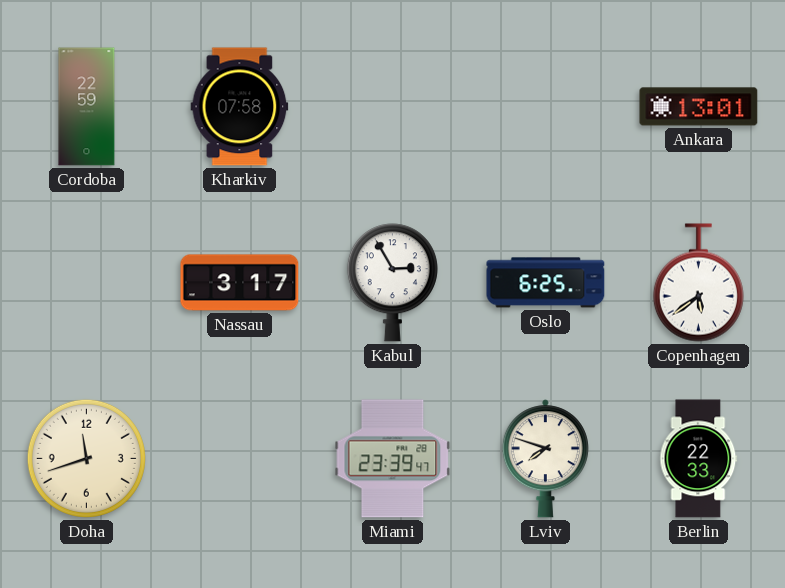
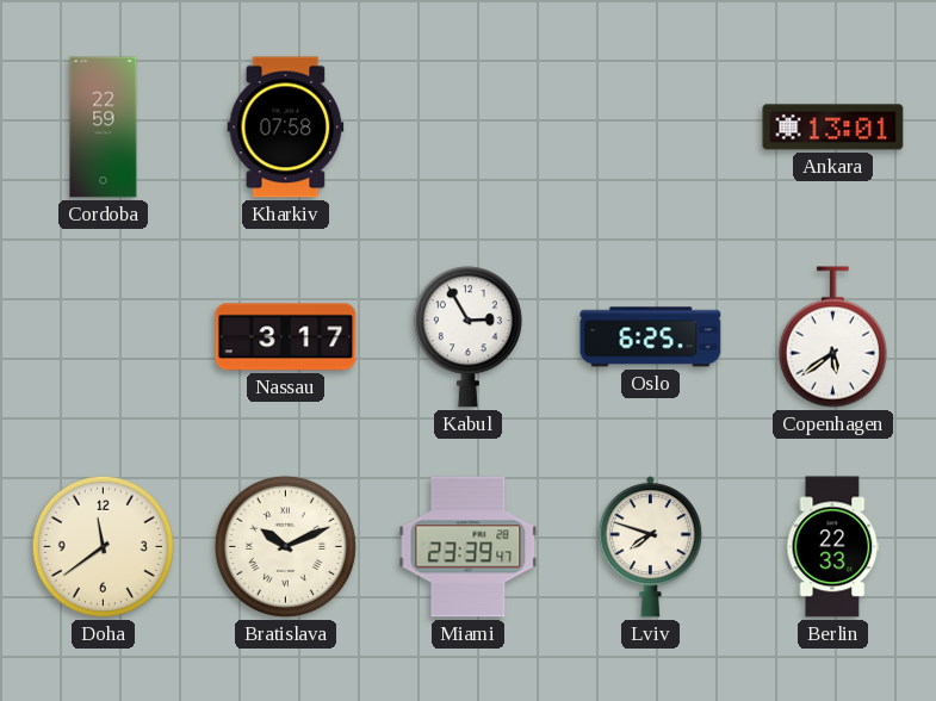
Doha: 11:42 -> 11:39 (103, 546)
Bratislava: none -> 10:11 (285, 546)
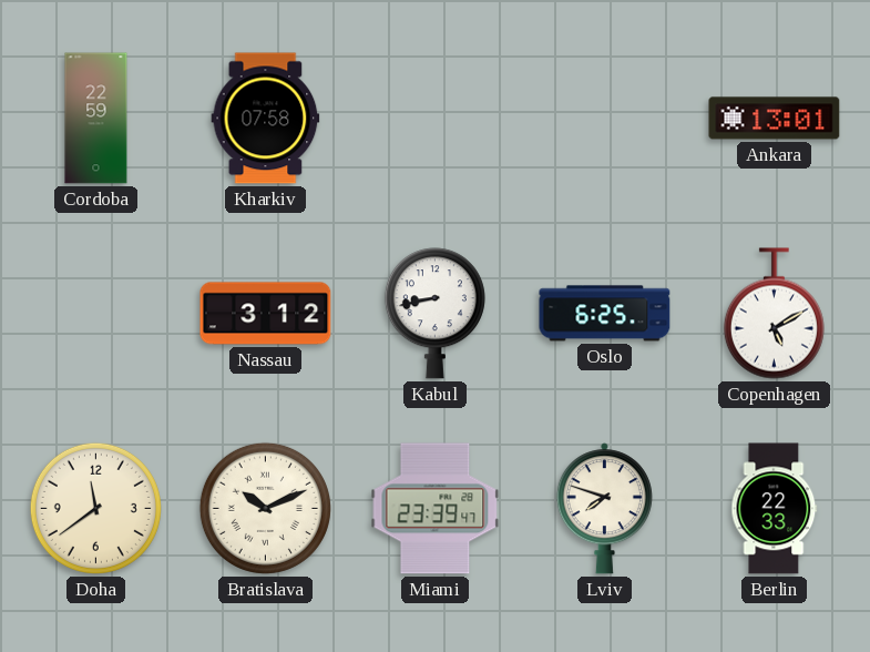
Nassau: 3:17 -> 3:12 (266, 314)
Kabul: 2:55 -> 8:43 (434, 314)
Copenhagen: 5:39 -> 5:10 (774, 314)
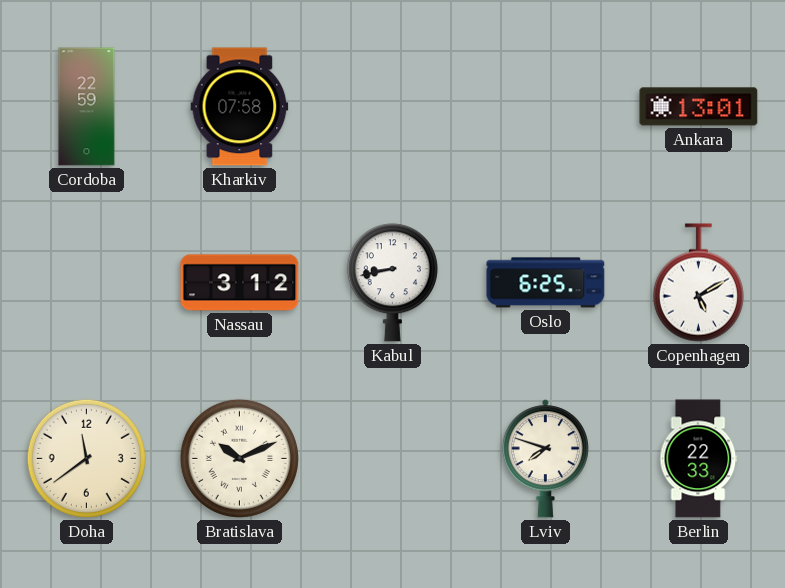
Miami: 23:39 -> none (436, 509)
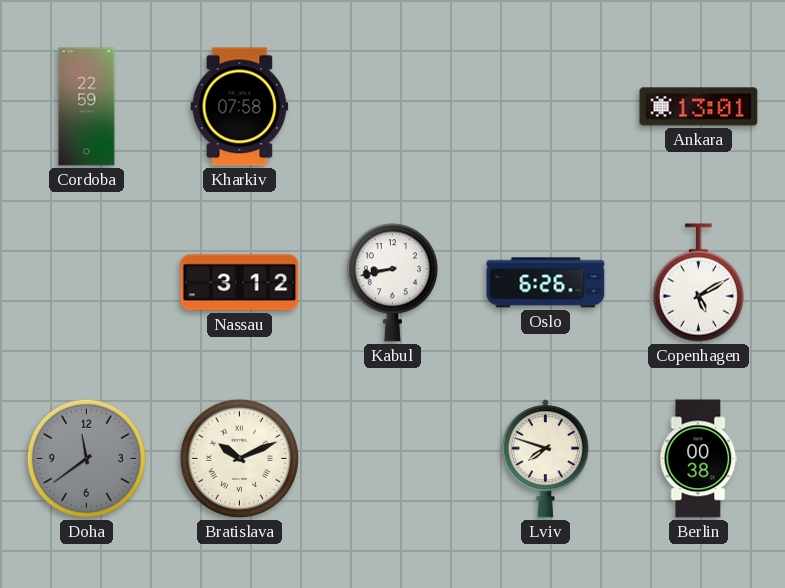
Oslo: 6:25 -> 6:26 (546, 283)
Doha dial: cream -> grey (86, 458)
Berlin: 22:33 -> 00:38 (699, 459)
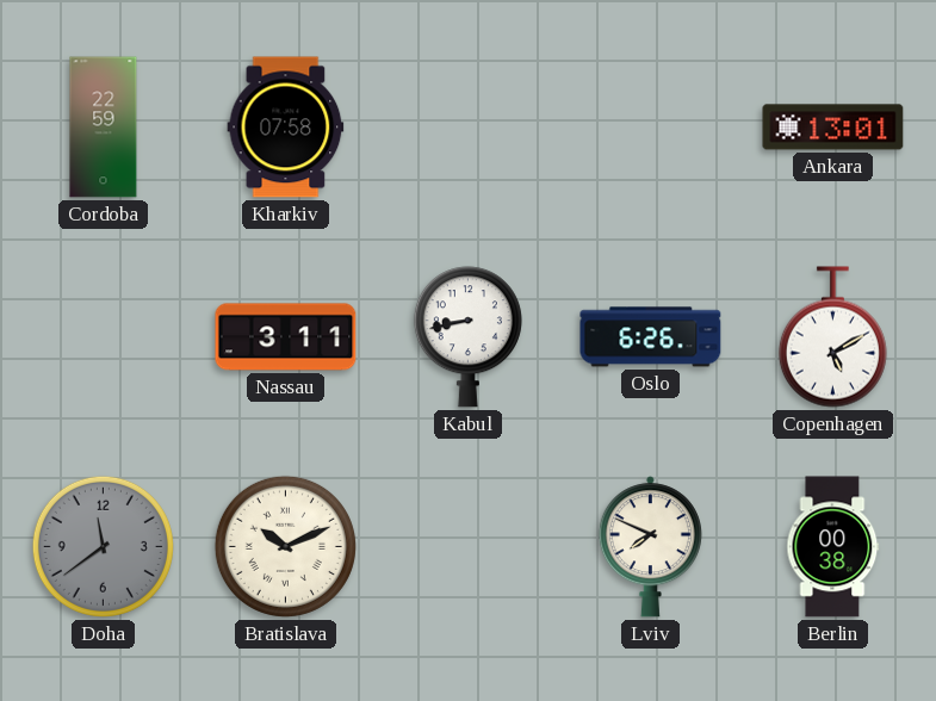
Nassau: 3:12 -> 3:11 (286, 337)
Lviv: 7:48 -> 7:49 (650, 547)
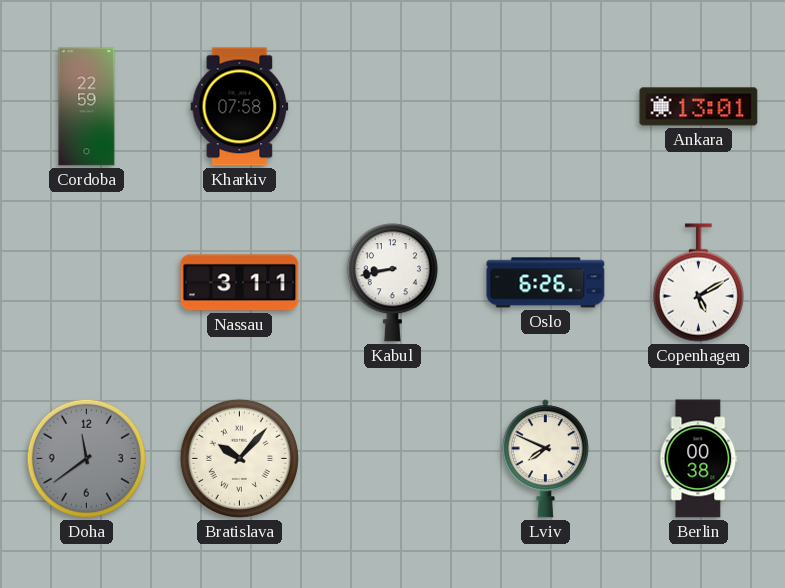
Bratislava: 10:11 -> 10:07 (239, 458)
